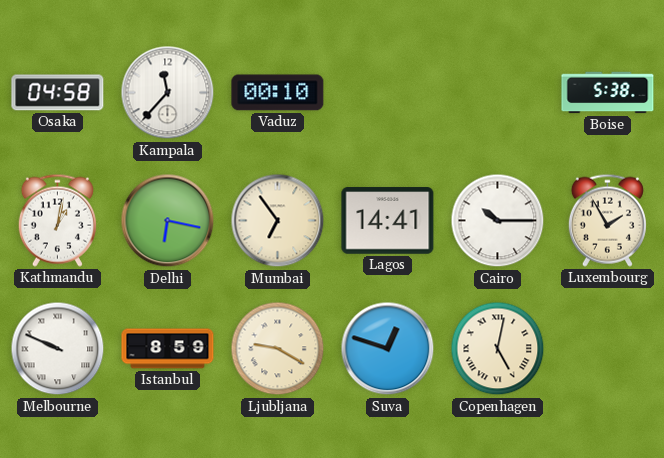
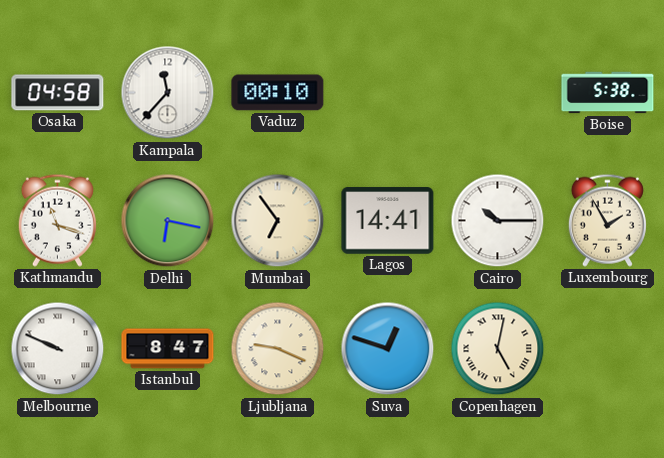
Kathmandu: 1:02 -> 11:18 (57, 220)
Istanbul: 8:59 -> 8:47 (168, 349)
Ljubljana: 9:20 -> 9:19 (278, 349)
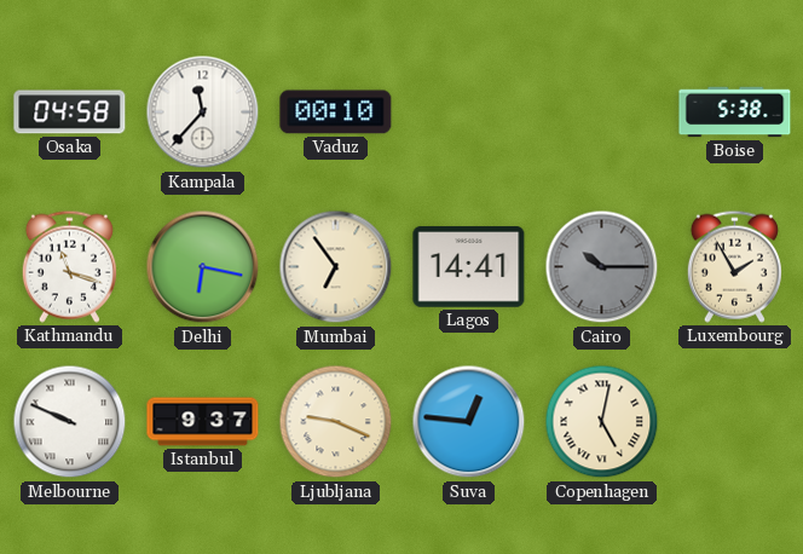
Cairo dial: white -> grey (602, 267)
Istanbul: 8:47 -> 9:37 (203, 422)
Suva: 12:48 -> 12:46 (469, 422)
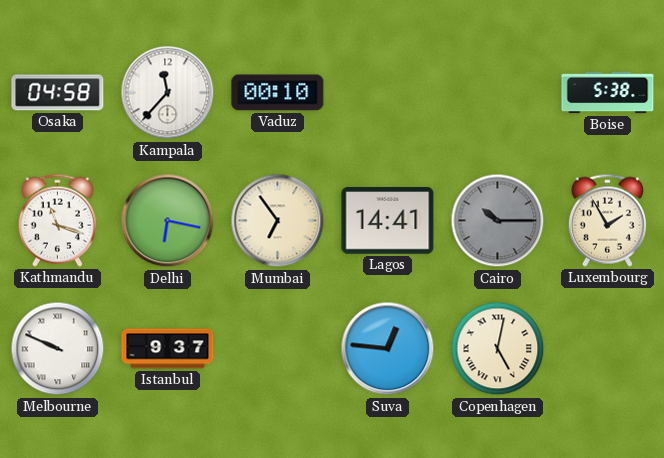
Ljubljana: 9:19 -> none (336, 422)
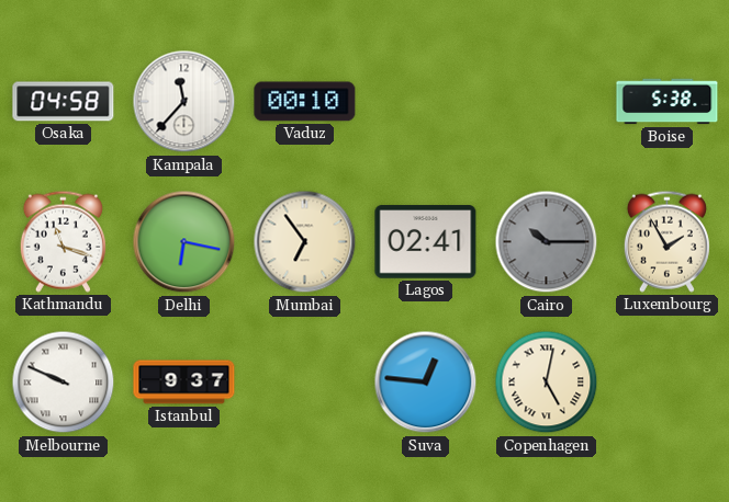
Lagos: 14:41 -> 02:41 (426, 242)
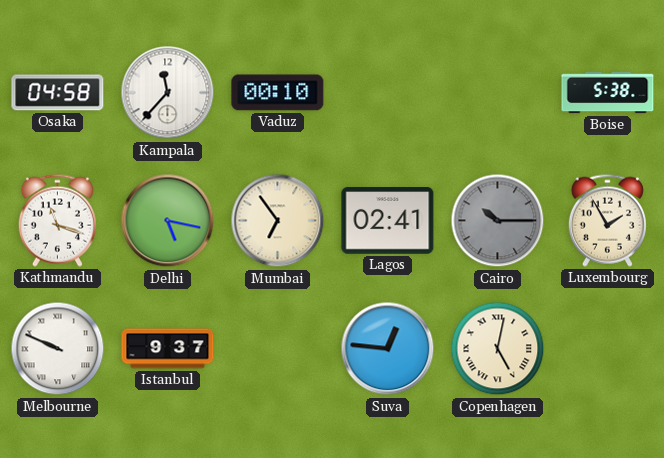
Delhi: 6:17 -> 5:17 (168, 221)
